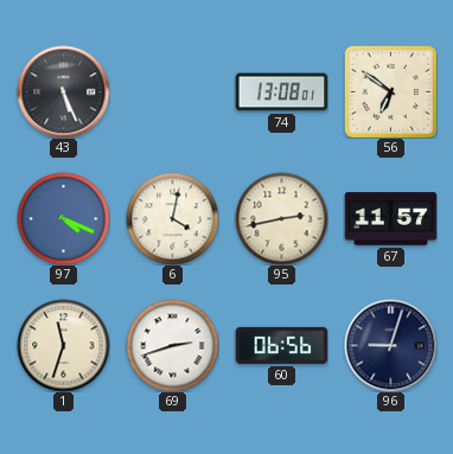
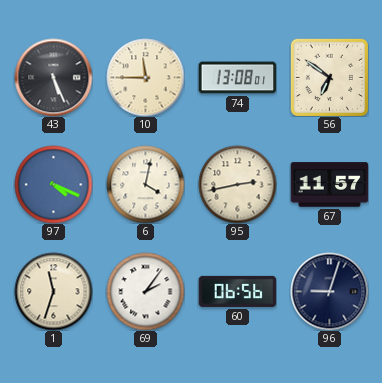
10: none -> 11:45 (145, 77)
69: 2:42 -> 2:06 (145, 291)
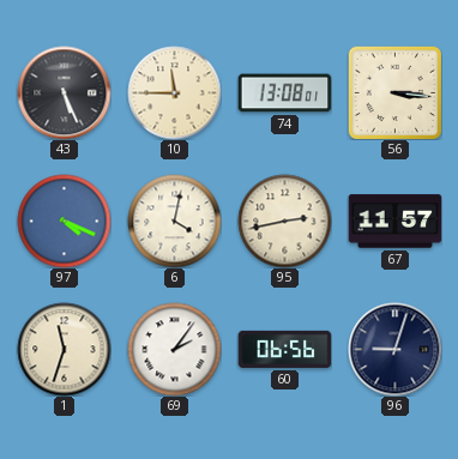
56: 6:51 -> 3:16 (394, 92)
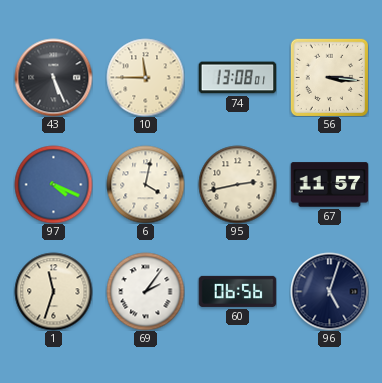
96: 9:03 -> 5:03 (329, 291)
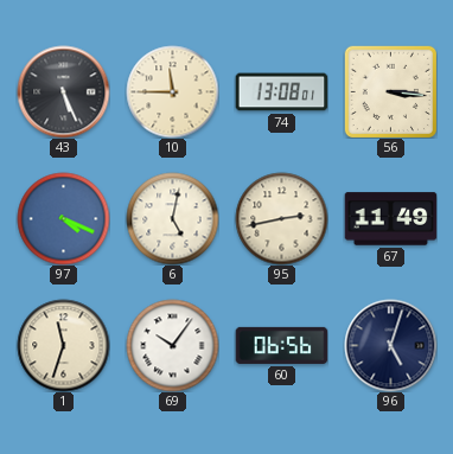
6: 4:02 -> 5:02 (172, 218)
67: 11:57 -> 11:49 (390, 219)
69: 2:06 -> 10:06 (172, 345)
